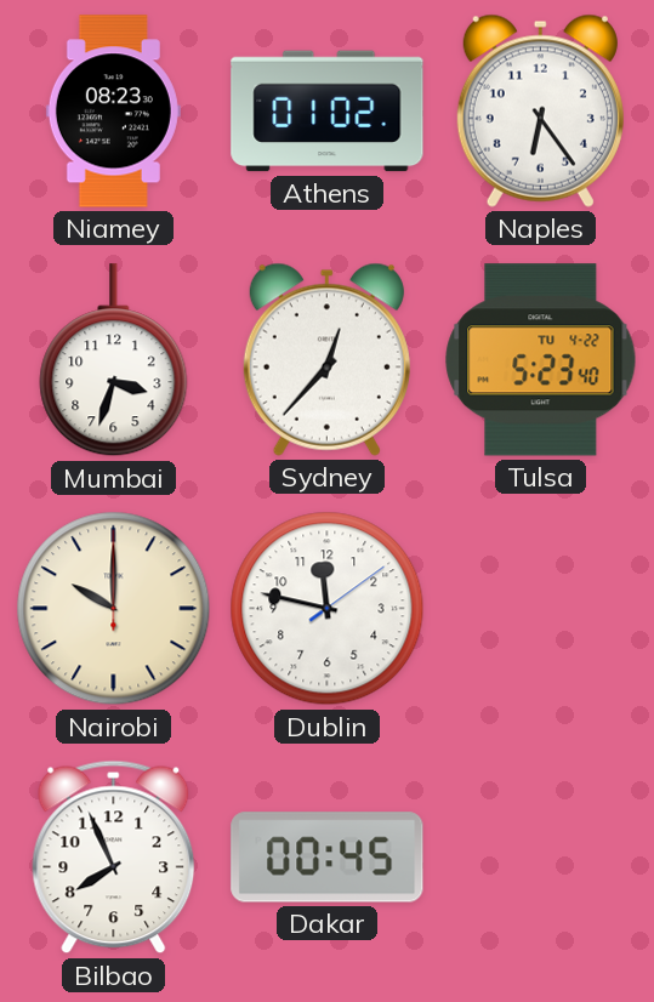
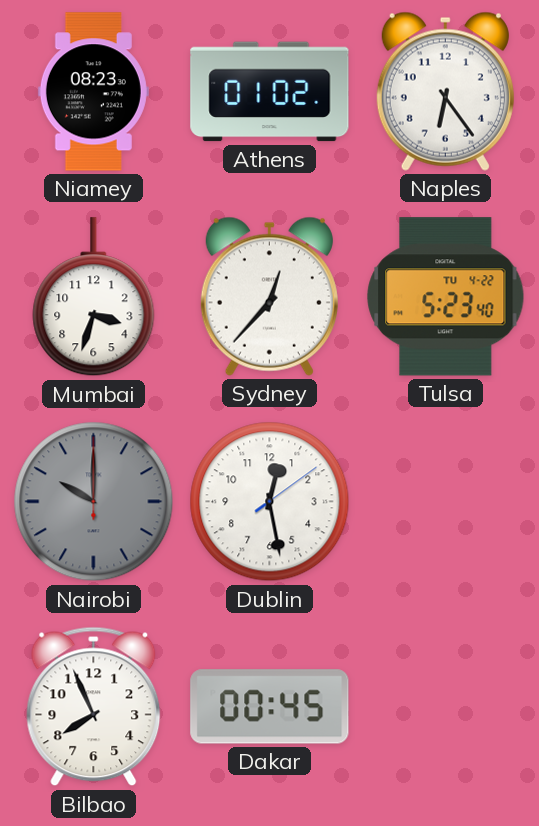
Nairobi dial: cream -> grey (94, 502)
Dublin: 11:47 -> 12:28 (270, 502)
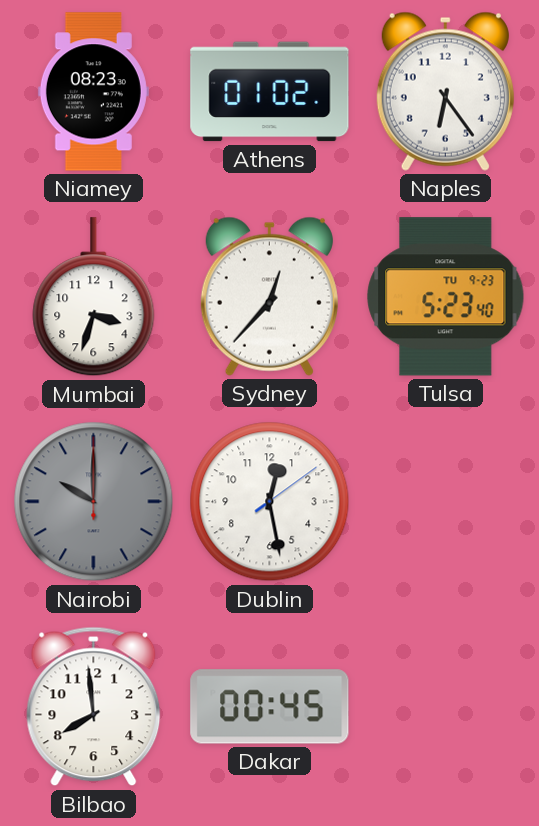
Tulsa date: TU 4-22 -> TU 9-23 (446, 297)
Bilbao: 7:56 -> 7:59 (94, 707)
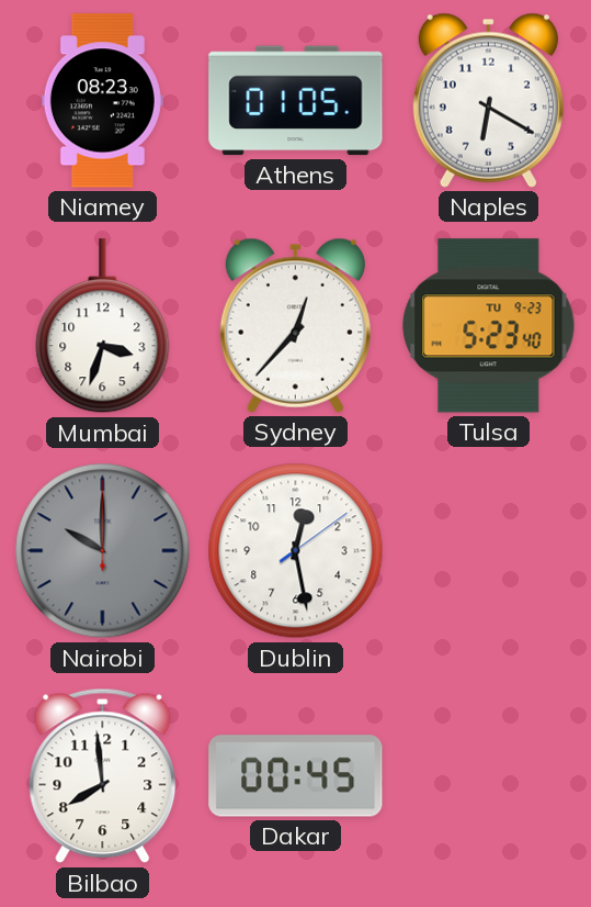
Athens: 01:02 -> 01:05 (296, 101)
Naples: 6:24 -> 6:20 (488, 100)
